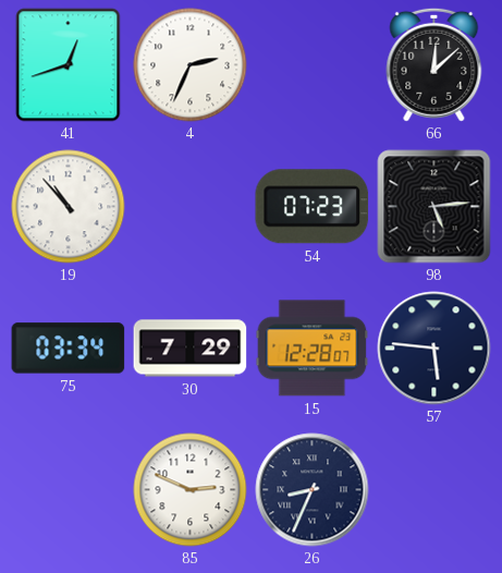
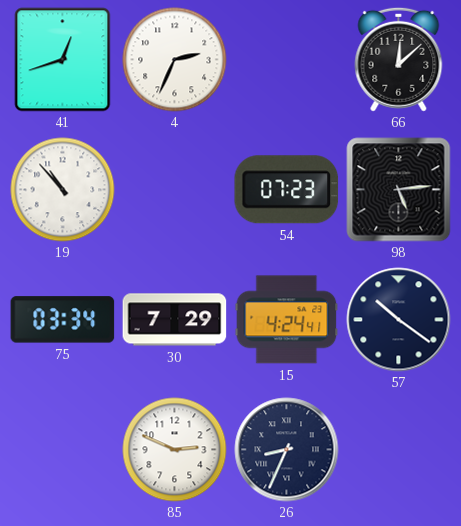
15: 12:28 -> 4:24 (287, 320)
57: 5:46 -> 10:21 (399, 320)
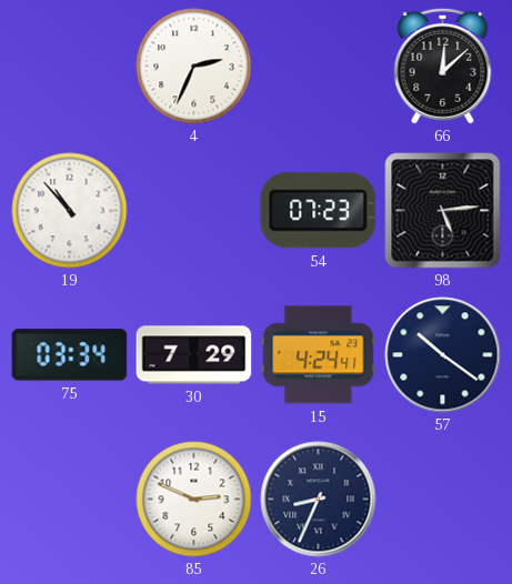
41: 12:42 -> none (63, 60)
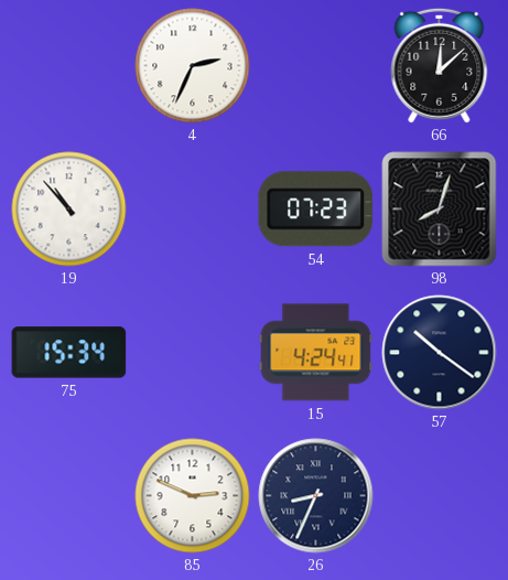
98: 5:14 -> 8:03 (440, 210)
75: 03:34 -> 15:34 (69, 353)
30: 7:29 -> none (194, 355)
